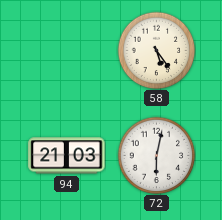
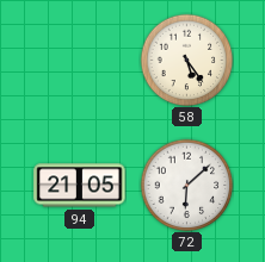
94: 21:03 -> 21:05 (80, 186)
72: 6:02 -> 6:08 (186, 185)
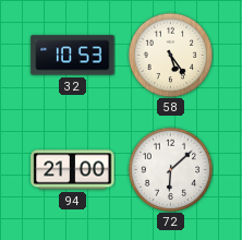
32: none -> 10:53 (73, 56)
94: 21:05 -> 21:00 (73, 170)
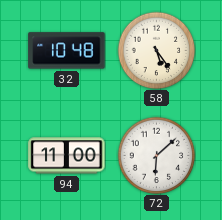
32: 10:53 -> 10:48 (67, 51)
94: 21:00 -> 11:00 (67, 156)
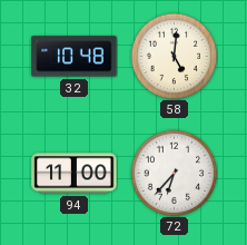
58: 5:24 -> 5:01 (174, 56)
72: 6:08 -> 6:37 (174, 173)
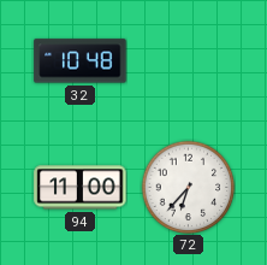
58: 5:01 -> none (174, 56)
